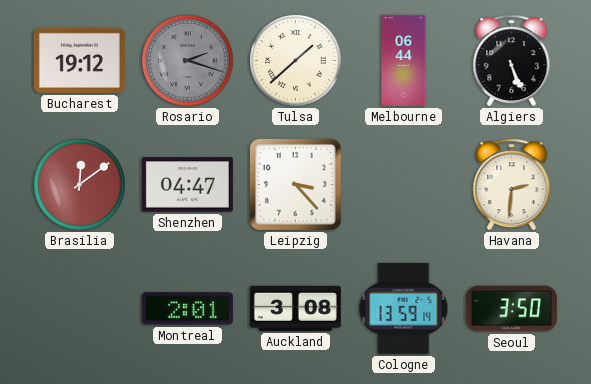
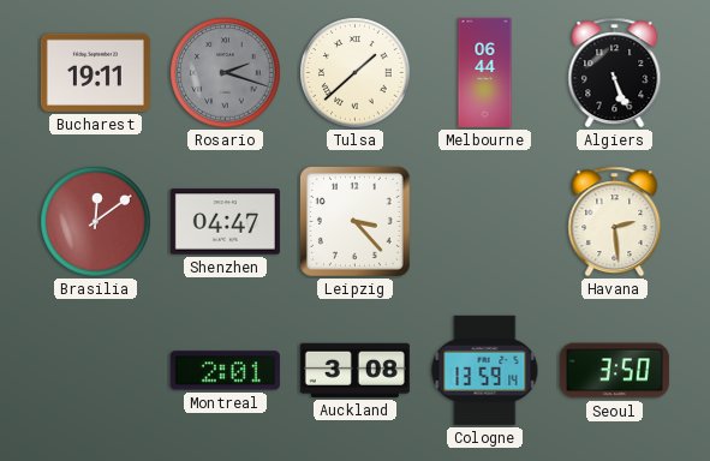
Bucharest: 19:12 -> 19:11 (95, 72)
Havana: 2:31 -> 2:29 (615, 222)
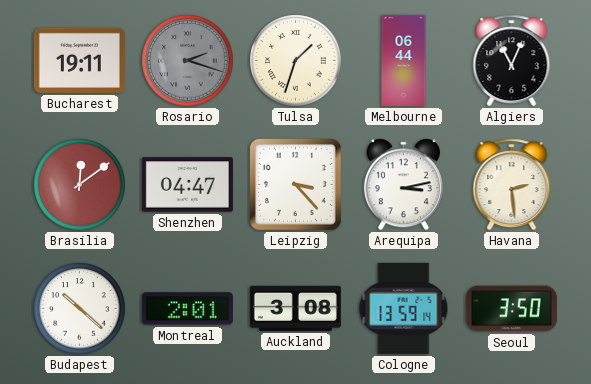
Tulsa: 1:38 -> 1:33 (296, 61)
Algiers: 5:26 -> 11:04 (512, 61)
Arequipa: none -> 3:13 (403, 185)
Budapest: none -> 10:22 (80, 309)
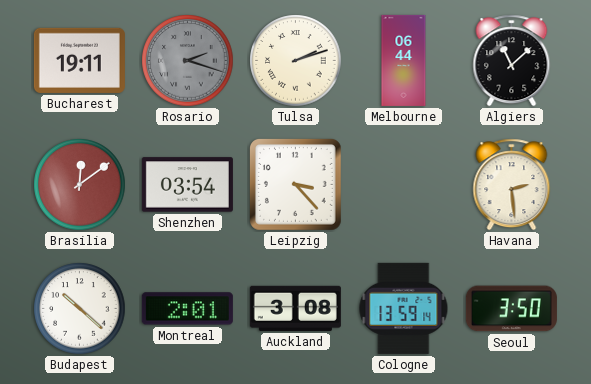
Tulsa: 1:33 -> 2:12 (296, 61)
Algiers: 11:04 -> 11:08 (512, 61)
Shenzhen: 04:47 -> 03:54 (187, 185)
Arequipa: 3:13 -> none (403, 185)
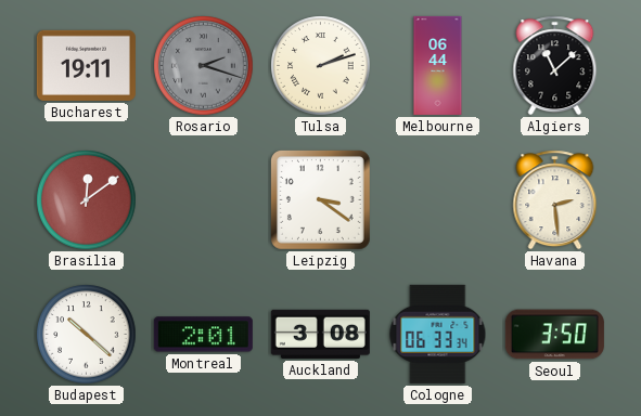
Shenzhen: 03:54 -> none (187, 185)
Leipzig: 3:23 -> 3:21 (321, 200)
Cologne: 13:59 -> 06:33 (438, 334)
